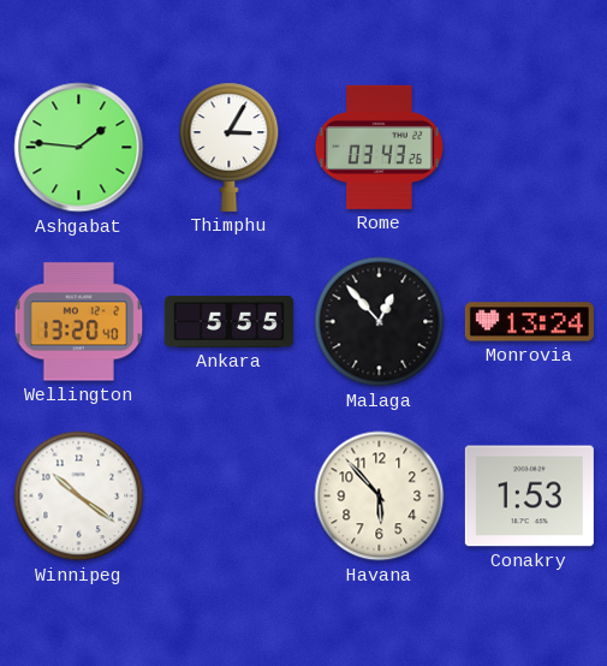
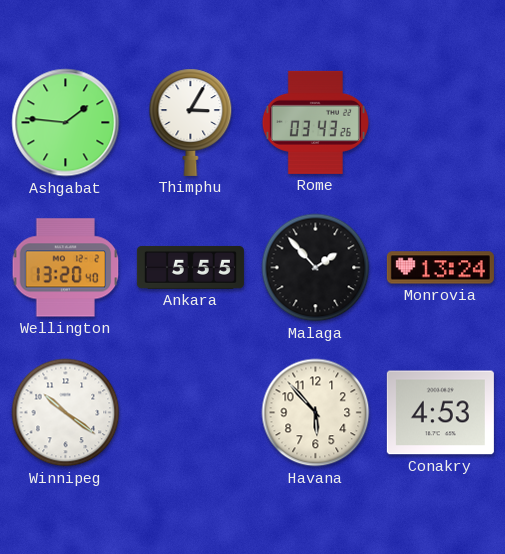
Malaga: 12:53 -> 1:53 (316, 268)
Conakry: 1:53 -> 4:53 (440, 413)
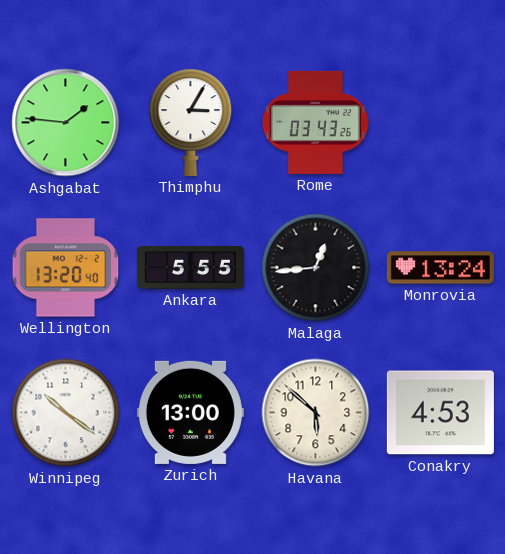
Malaga: 1:53 -> 12:44 (316, 268)
Zurich: none -> 13:00 (190, 412)
Havana: 5:53 -> 5:52 (316, 413)
